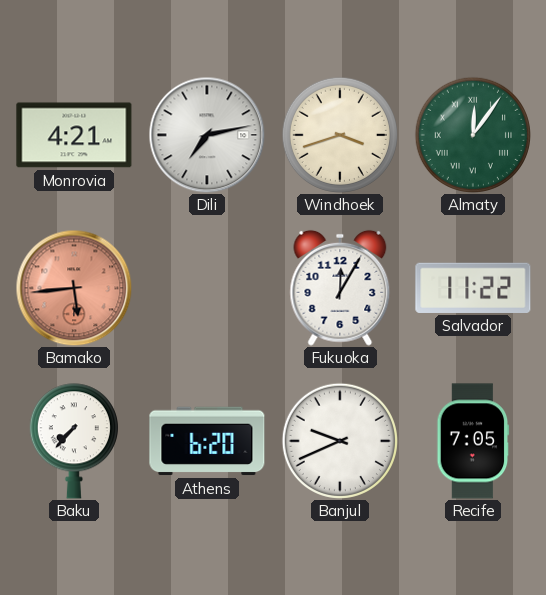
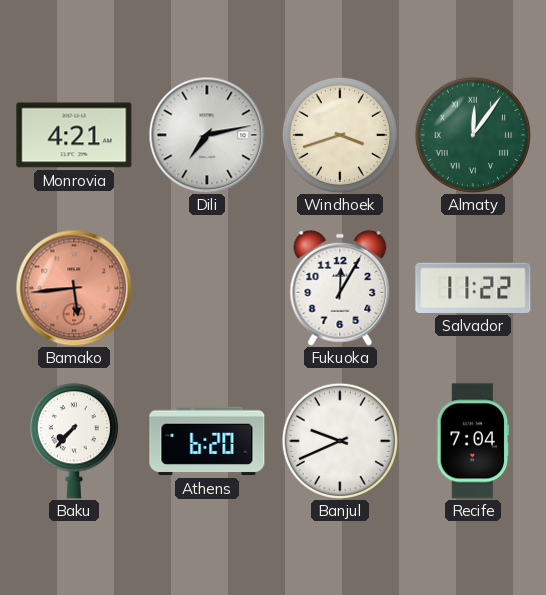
Recife: 7:05 -> 7:04 (473, 441)
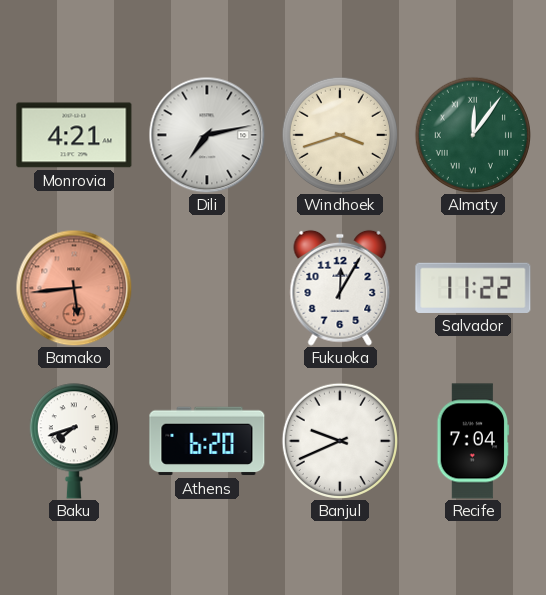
Baku: 7:37 -> 7:42 (74, 441)
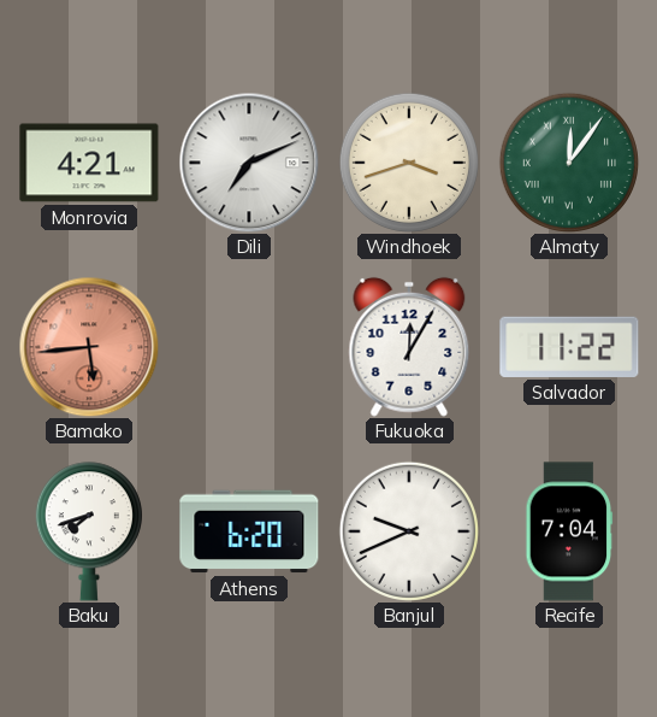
Dili: 7:13 -> 7:11 (249, 163)
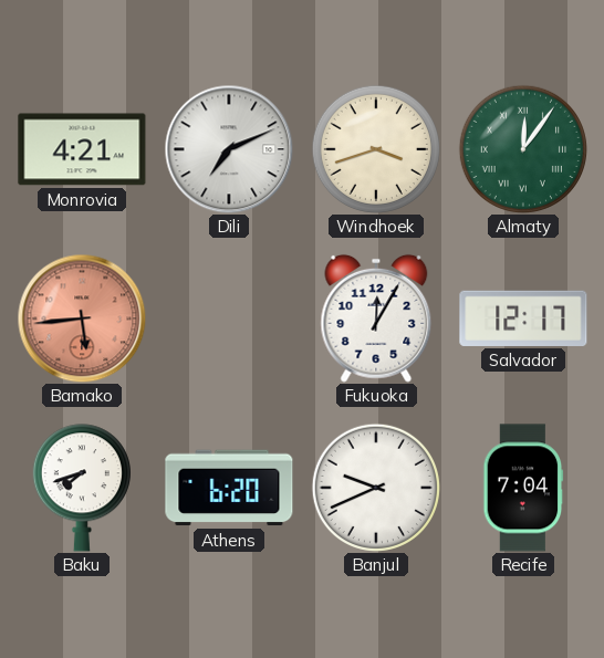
Salvador: 11:22 -> 12:17 (523, 318)
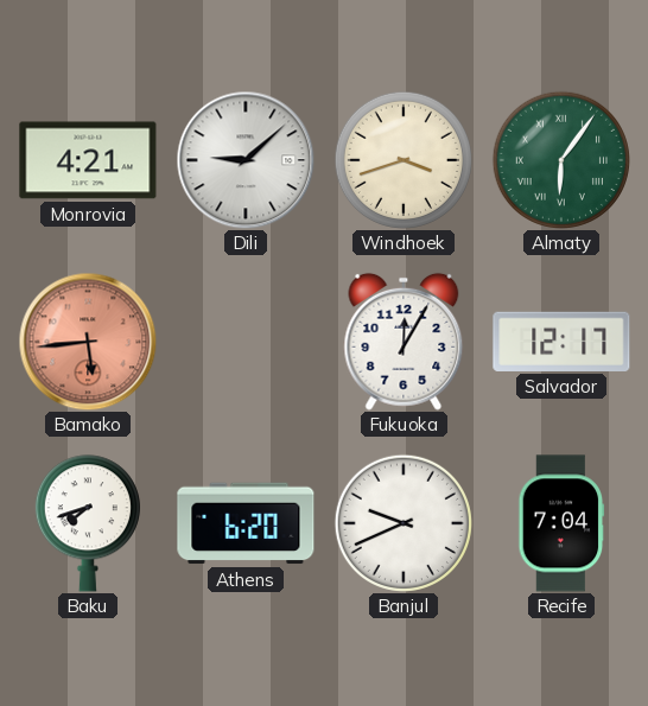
Dili: 7:11 -> 9:08 (246, 160)
Almaty: 12:06 -> 6:06 (561, 160)
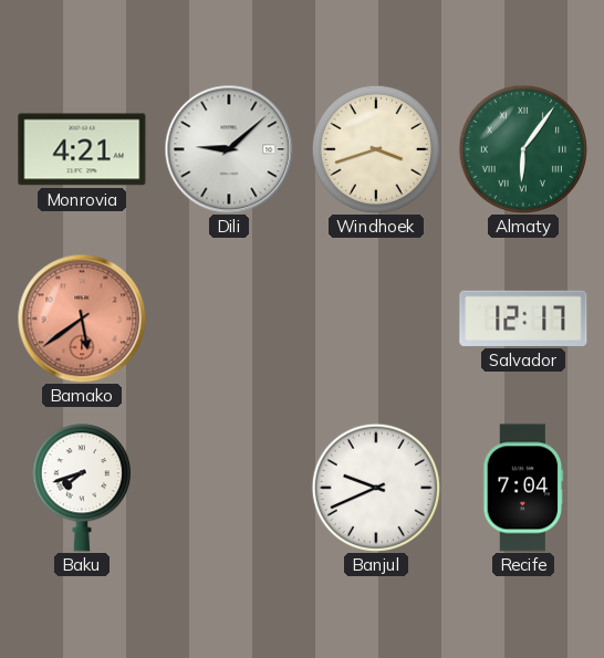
Bamako: 5:44 -> 5:39 (82, 318)
Fukuoka: 12:05 -> none (404, 342)
Athens: 6:20 -> none (246, 523)
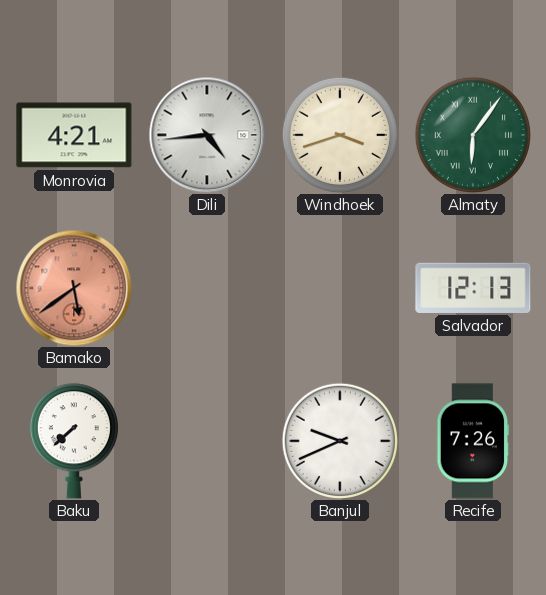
Dili: 9:08 -> 4:44 (207, 135)
Salvador: 12:17 -> 12:13 (473, 288)
Baku: 7:42 -> 7:38 (74, 441)
Recife: 7:04 -> 7:26 (473, 441)
